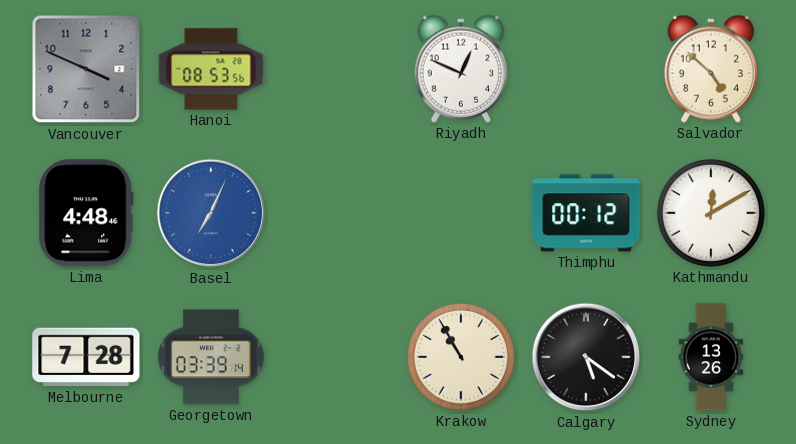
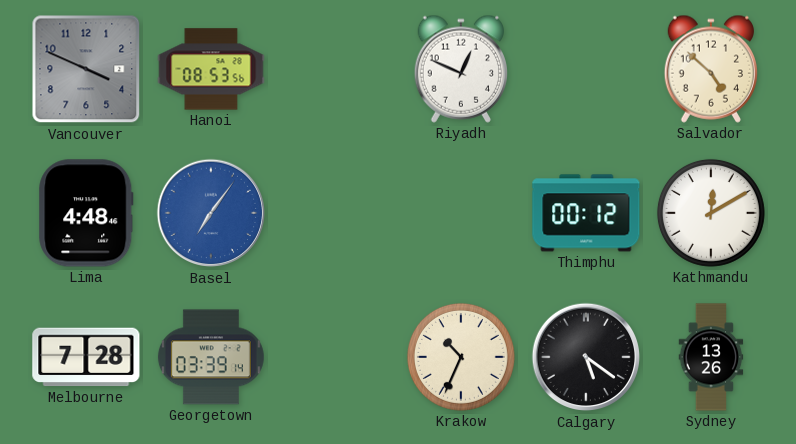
Basel: 7:04 -> 7:06 (211, 213)
Krakow: 10:55 -> 10:34 (461, 357)
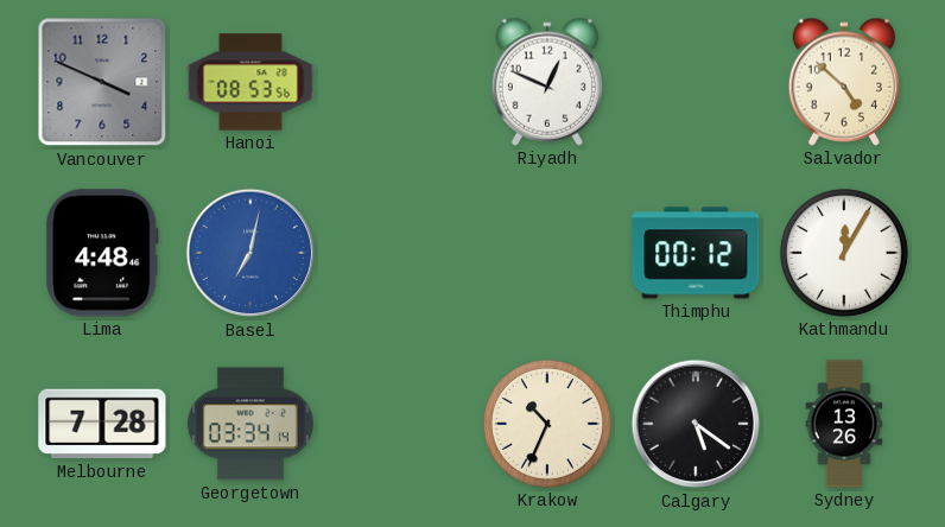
Basel: 7:06 -> 7:02 (250, 253)
Kathmandu: 12:10 -> 12:05 (844, 253)
Georgetown: 03:39 -> 03:34 (250, 424)
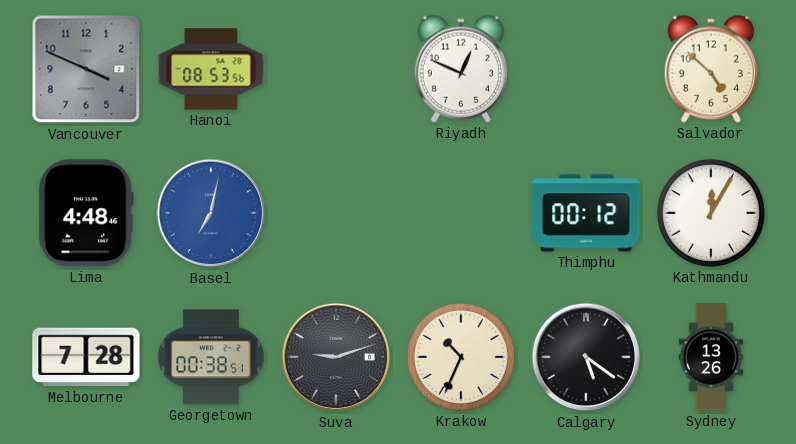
Georgetown: 03:34 -> 00:38 (211, 357)
Suva: none -> 9:12 (336, 357)
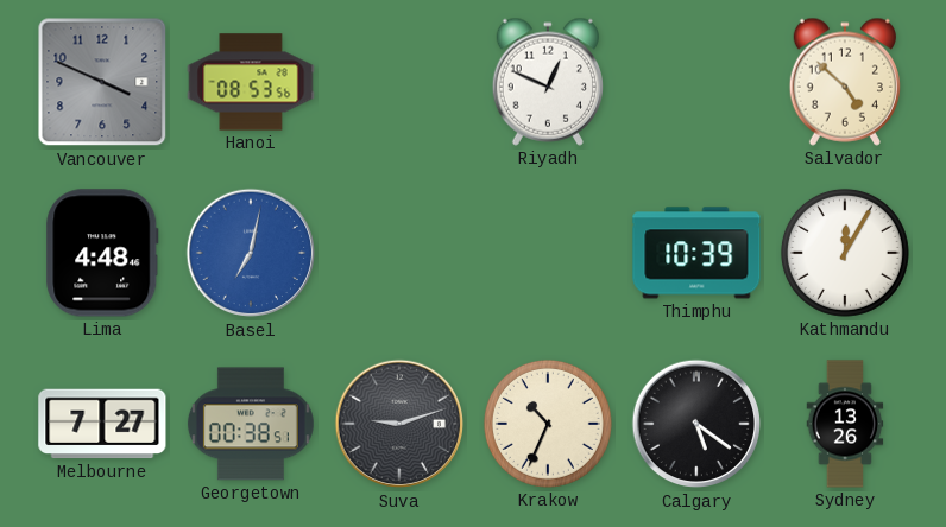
Thimphu: 00:12 -> 10:39 (696, 253)
Melbourne: 7:28 -> 7:27 (102, 424)
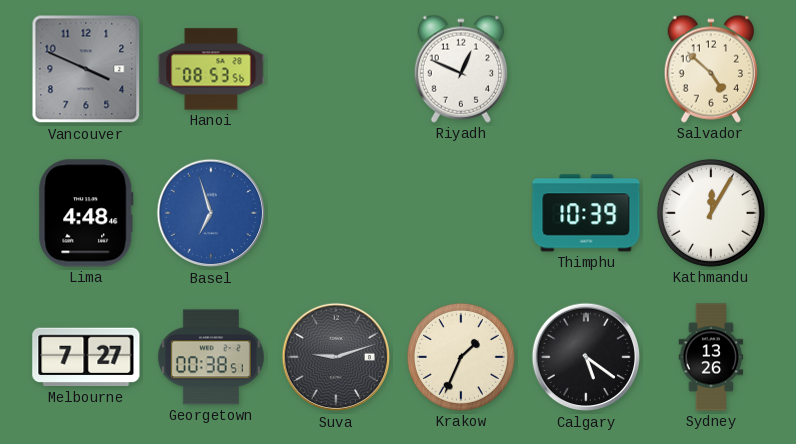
Basel: 7:02 -> 6:57 (211, 213)
Krakow: 10:34 -> 1:34 (461, 357)
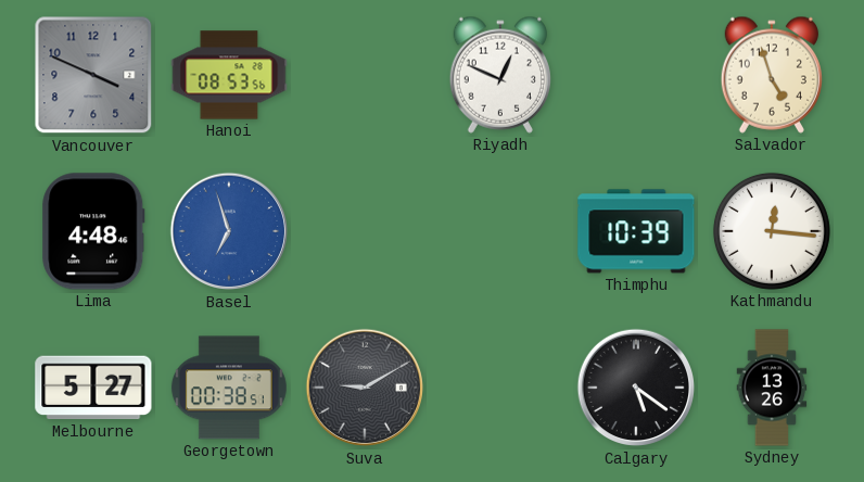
Salvador: 4:52 -> 4:57 (771, 75)
Kathmandu: 12:05 -> 12:16 (772, 231)
Melbourne: 7:27 -> 5:27 (93, 388)
Suva: 9:12 -> 9:10 (365, 388)
Krakow: 1:34 -> none (461, 357)
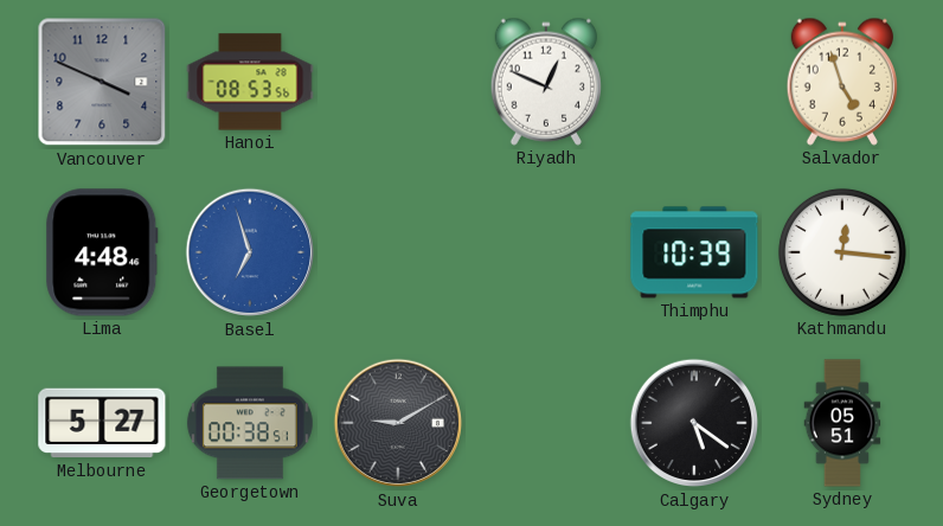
Sydney: 13:26 -> 05:51 (842, 423)
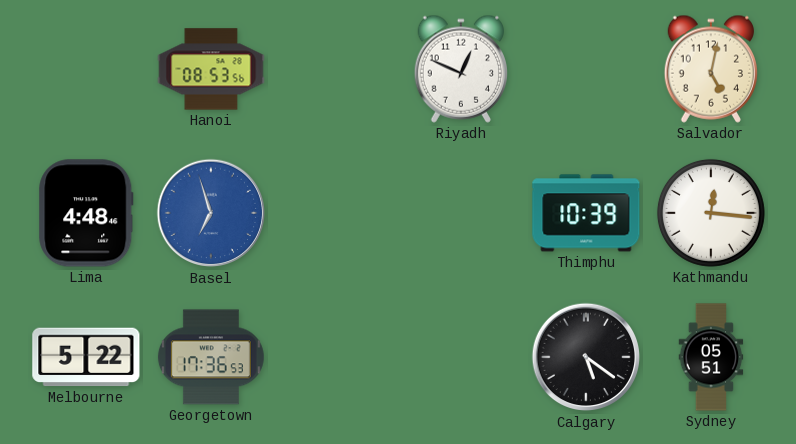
Vancouver: 3:49 -> none (102, 82)
Salvador: 4:57 -> 5:02 (710, 69)
Melbourne: 5:27 -> 5:22 (86, 357)
Georgetown: 00:38 -> 17:36 (211, 357)
Suva: 9:10 -> none (398, 423)
